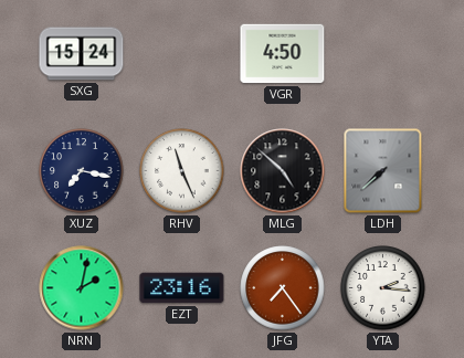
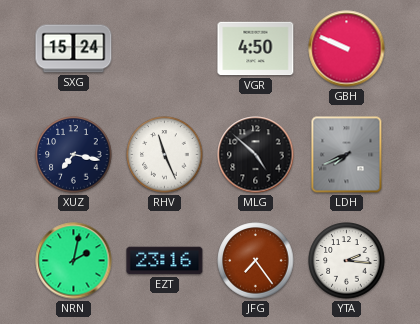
GBH: none -> 9:49 (347, 49)
LDH: 7:38 -> 7:41 (347, 155)
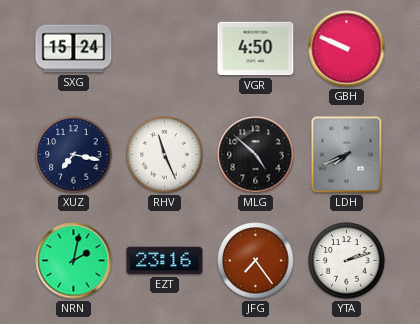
YTA: 2:16 -> 2:12 (347, 261)
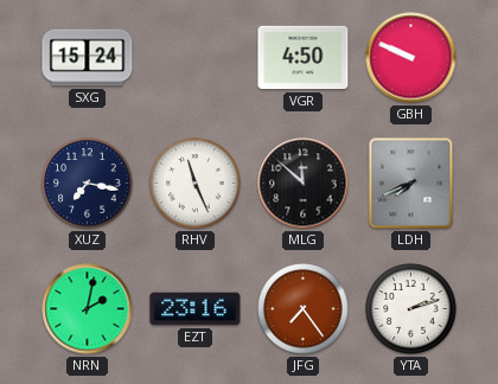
MLG: 4:52 -> 11:52 (304, 184)
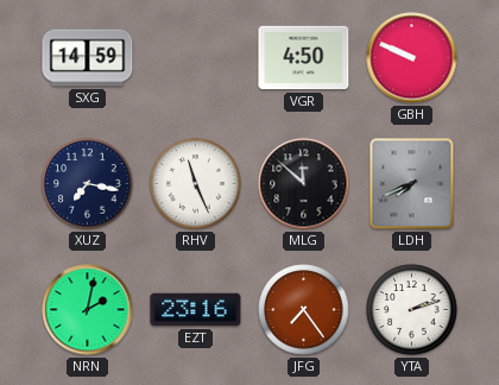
SXG: 15:24 -> 14:59 (88, 58)
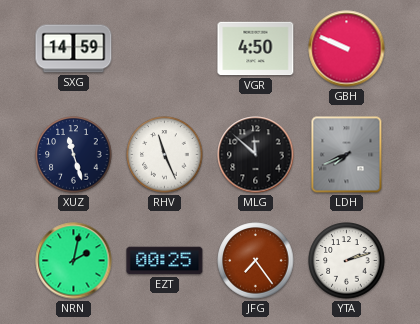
XUZ: 7:17 -> 11:27 (74, 155)
EZT: 23:16 -> 00:25 (165, 261)
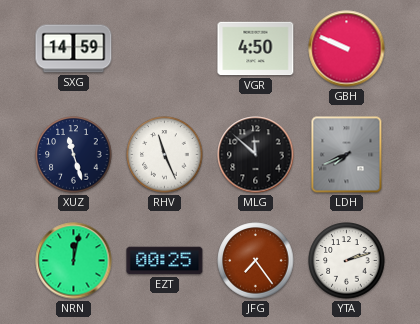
NRN: 2:02 -> 12:02 (74, 261)
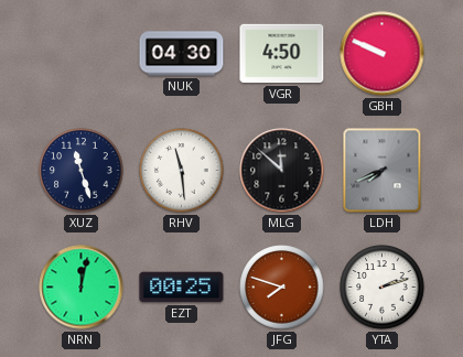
SXG: 14:59 -> none (74, 49)
NUK: none -> 04:30 (182, 54)
RHV: 11:26 -> 11:29 (182, 171)
JFG: 7:24 -> 7:48 (282, 288)
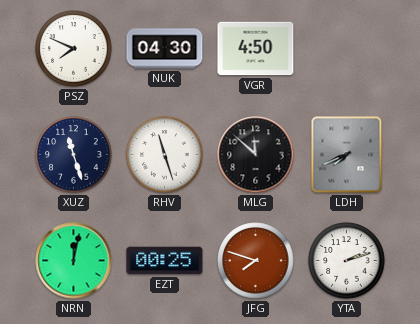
PSZ: none -> 7:49 (74, 49)
GBH: 9:49 -> none (383, 54)
RHV: 11:29 -> 11:27 (165, 155)
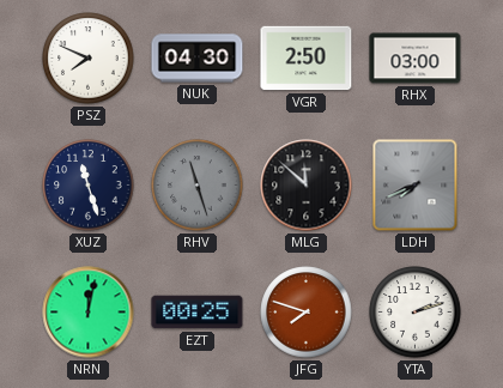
VGR: 4:50 -> 2:50 (307, 59)
RHX: none -> 03:00 (416, 59)
RHV dial: white -> grey (198, 186)
